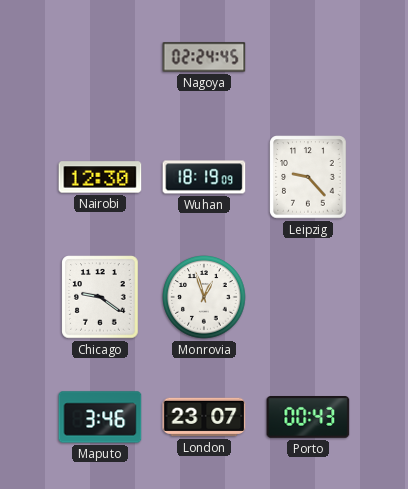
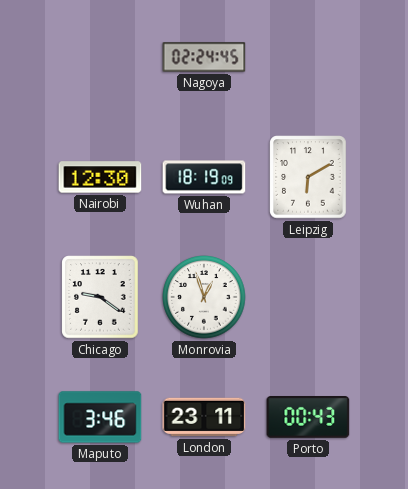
Leipzig: 9:23 -> 6:10 (308, 177)
London: 23:07 -> 23:11 (204, 417)
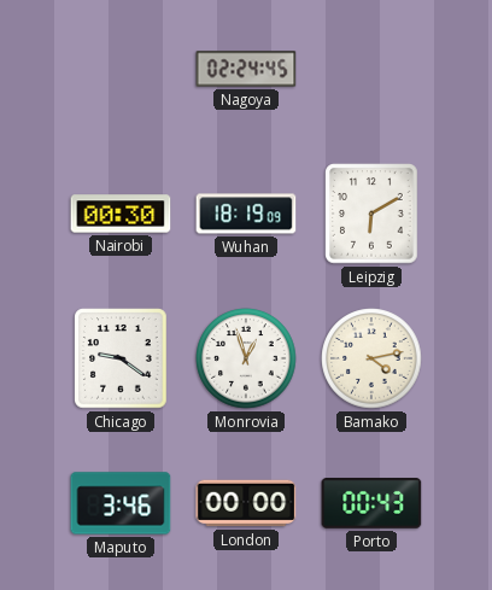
Nairobi: 12:30 -> 00:30 (121, 214)
Bamako: none -> 4:13 (371, 358)
London: 23:11 -> 00:00 (246, 503)
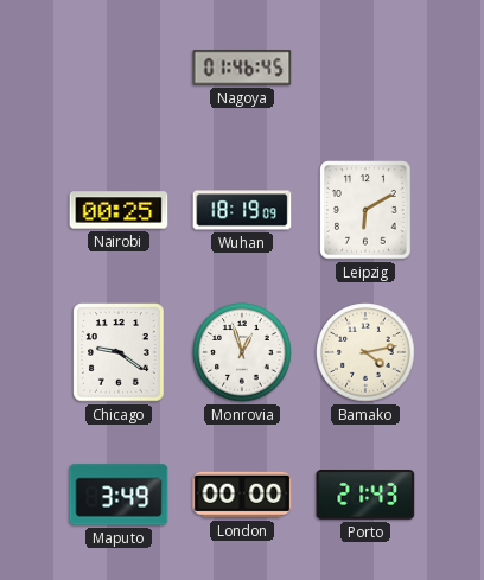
Nagoya: 02:24 -> 01:46 (242, 68)
Nairobi: 00:30 -> 00:25 (119, 210)
Maputo: 3:46 -> 3:49 (119, 495)
Porto: 00:43 -> 21:43 (365, 496)
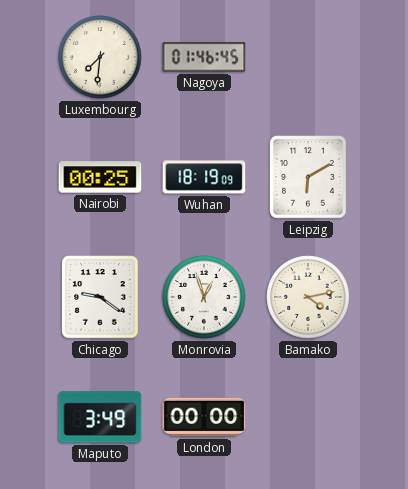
Luxembourg: none -> 7:31 (100, 57)
Porto: 21:43 -> none (365, 496)
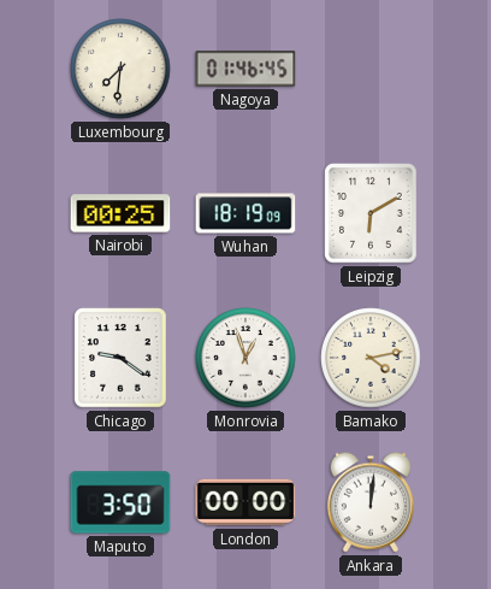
Maputo: 3:49 -> 3:50 (120, 502)
Ankara: none -> 12:01 (371, 502)
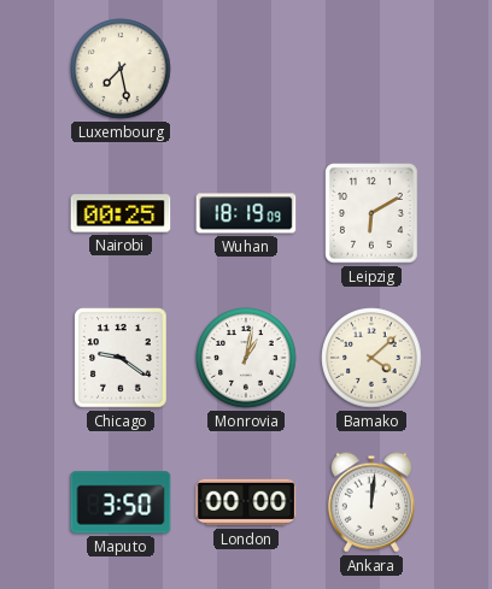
Luxembourg: 7:31 -> 7:28 (121, 69)
Nagoya: 01:46 -> none (245, 69)
Monrovia: 12:57 -> 1:02 (246, 358)
Bamako: 4:13 -> 4:08 (371, 358)
